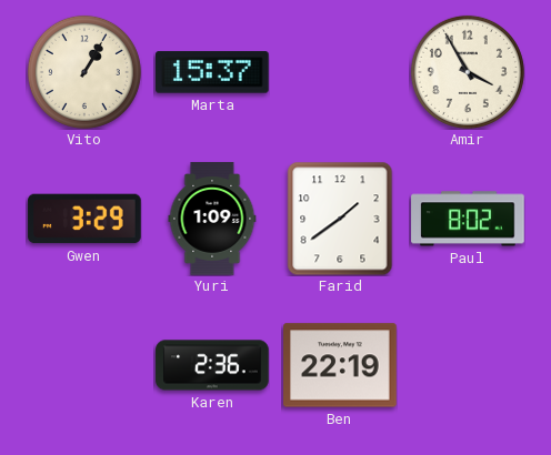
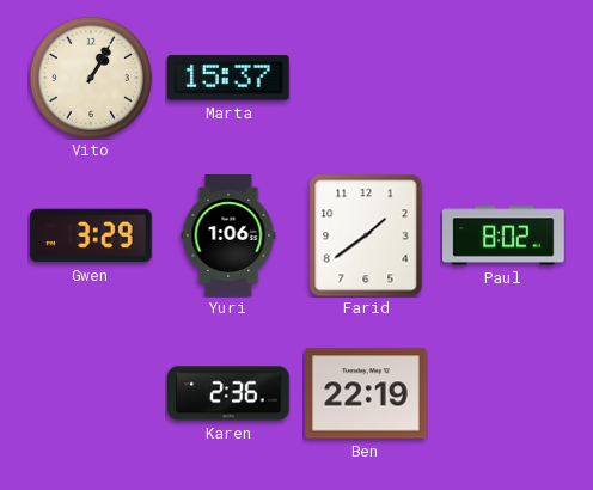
Amir: 3:55 -> none (468, 72)
Yuri: 1:09 -> 1:06 (228, 235)
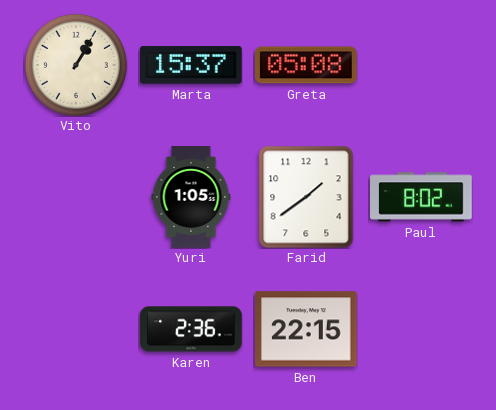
Greta: none -> 05:08 (307, 65)
Gwen: 3:29 -> none (91, 235)
Yuri: 1:06 -> 1:05 (191, 197)
Ben: 22:19 -> 22:15 (306, 329)
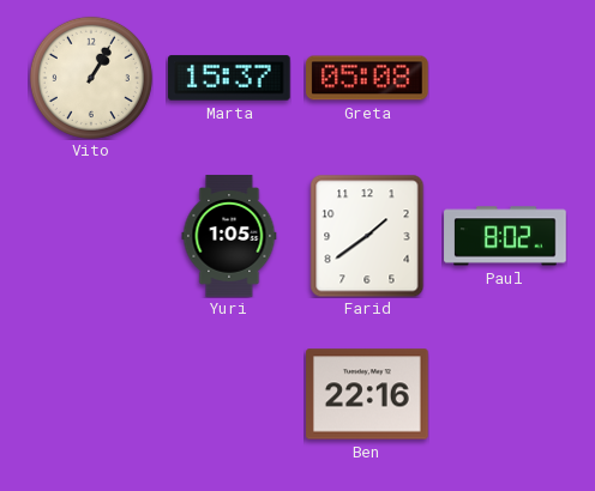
Karen: 2:36 -> none (191, 329)
Ben: 22:15 -> 22:16 (367, 394)
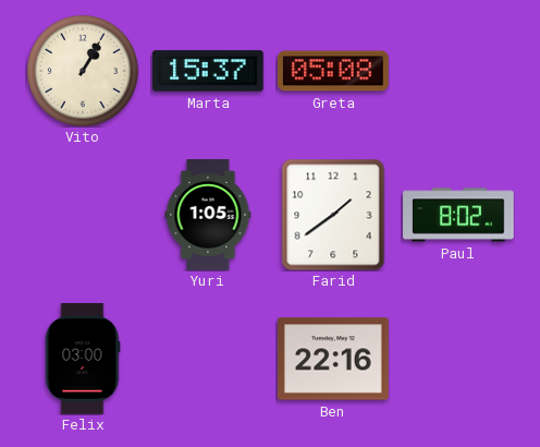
Felix: none -> 03:00 (83, 359)
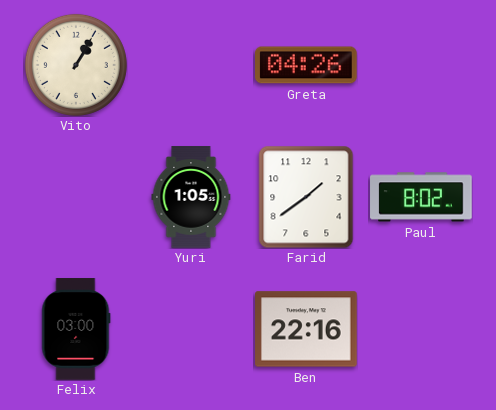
Marta: 15:37 -> none (209, 71)
Greta: 05:08 -> 04:26 (307, 65)
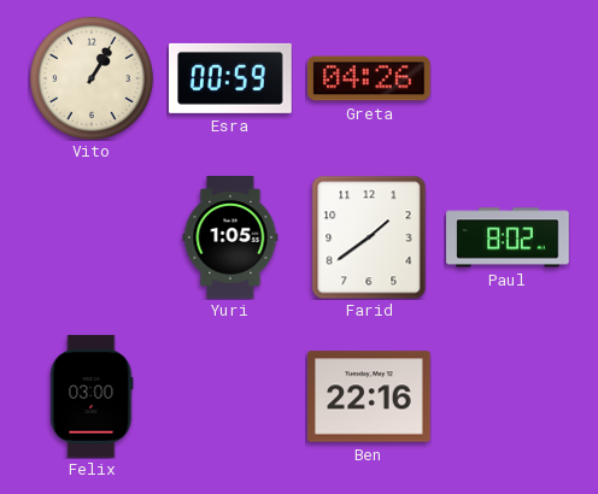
Esra: none -> 00:59 (230, 78)
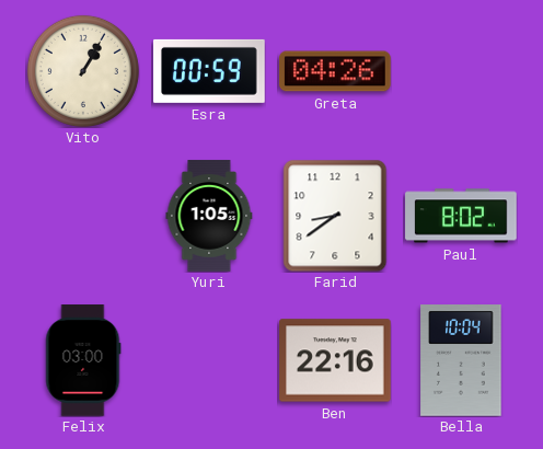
Farid: 1:39 -> 8:39 (335, 216)
Bella: none -> 10:04 (461, 360)
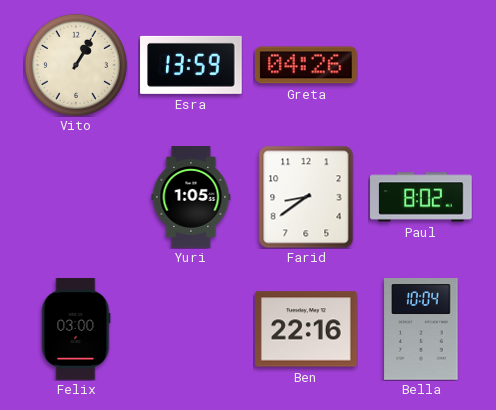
Esra: 00:59 -> 13:59 (191, 65)
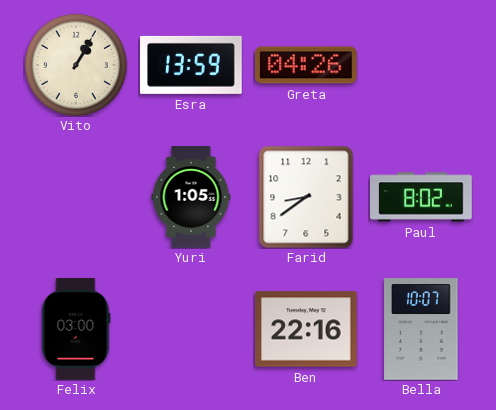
Bella: 10:04 -> 10:07 (421, 329)
